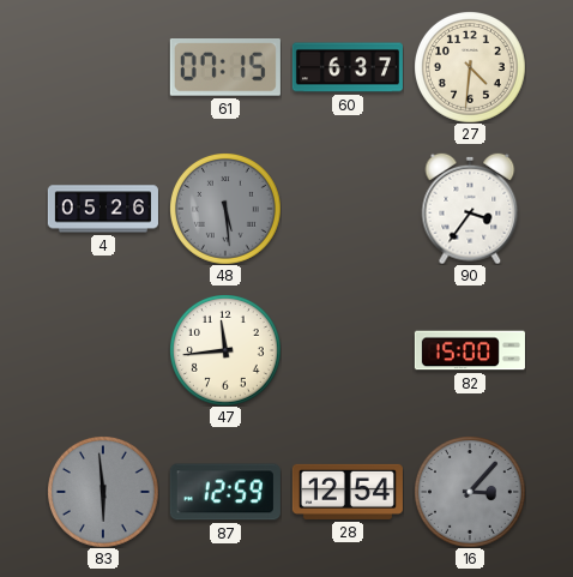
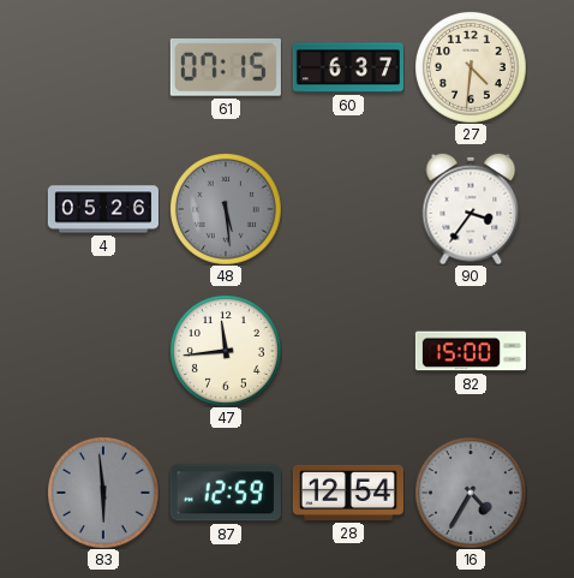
16: 3:07 -> 4:35 (471, 493)
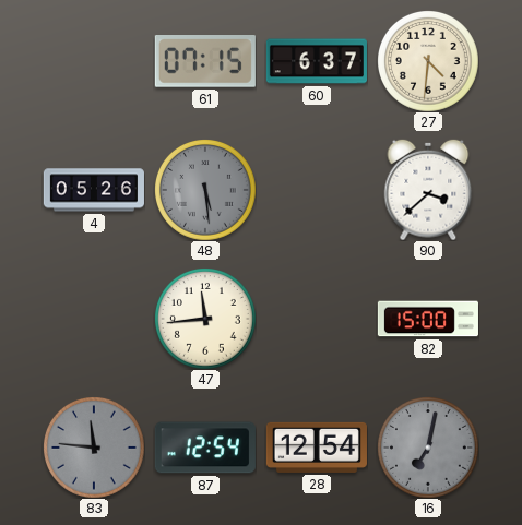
90: 3:36 -> 3:38 (428, 190)
83: 5:59 -> 11:46 (94, 448)
87: 12:59 -> 12:54 (205, 448)
16: 4:35 -> 7:02 (428, 448)
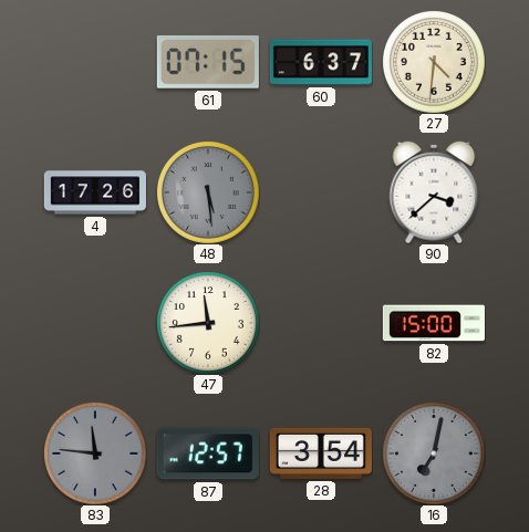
4: 05:26 -> 17:26 (95, 192)
87: 12:54 -> 12:57 (208, 453)
28: 12:54 -> 3:54 (321, 453)
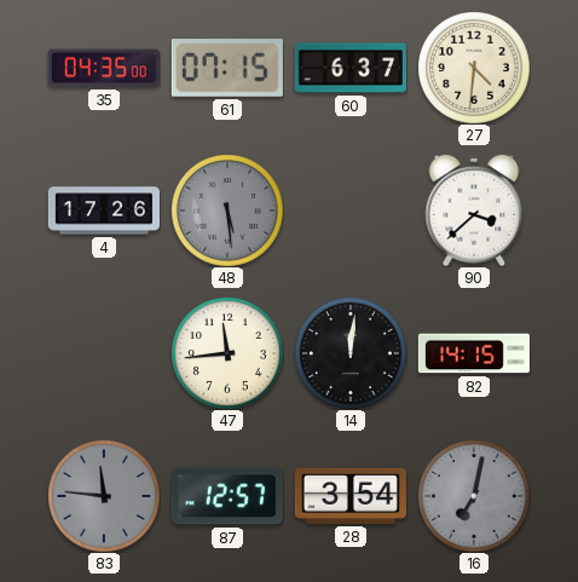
35: none -> 04:35 (104, 68)
14: none -> 12:01 (351, 353)
82: 15:00 -> 14:15 (474, 353)
